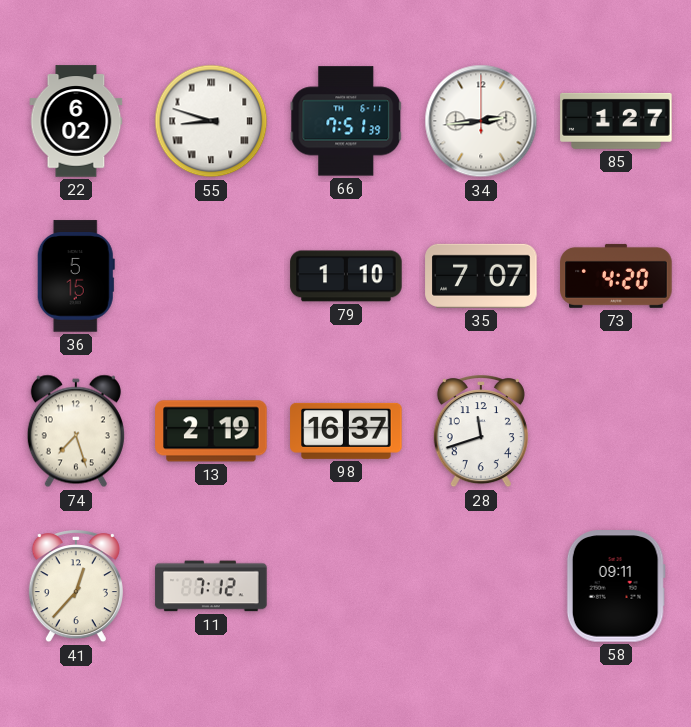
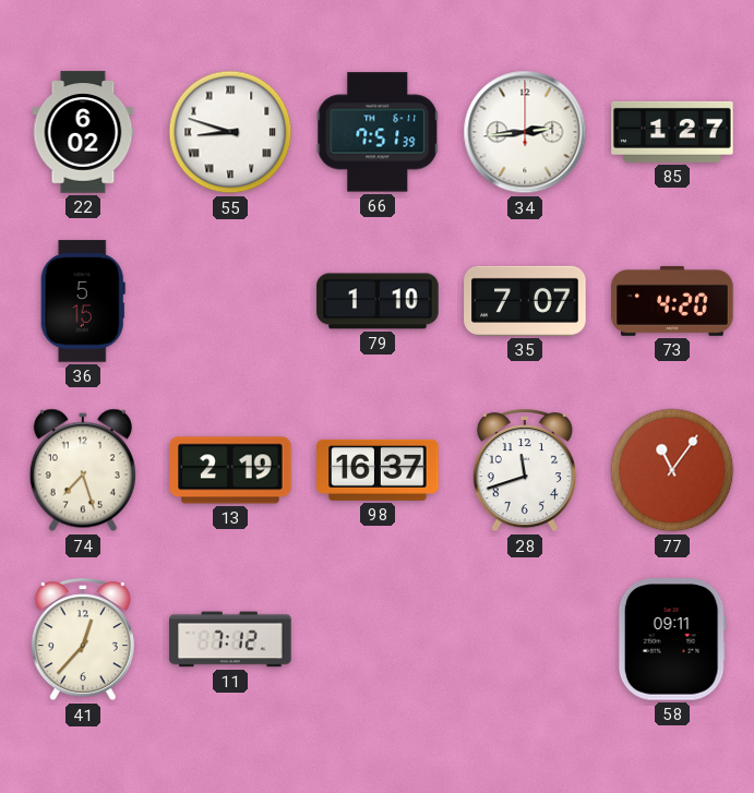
77: none -> 11:06 (672, 470)
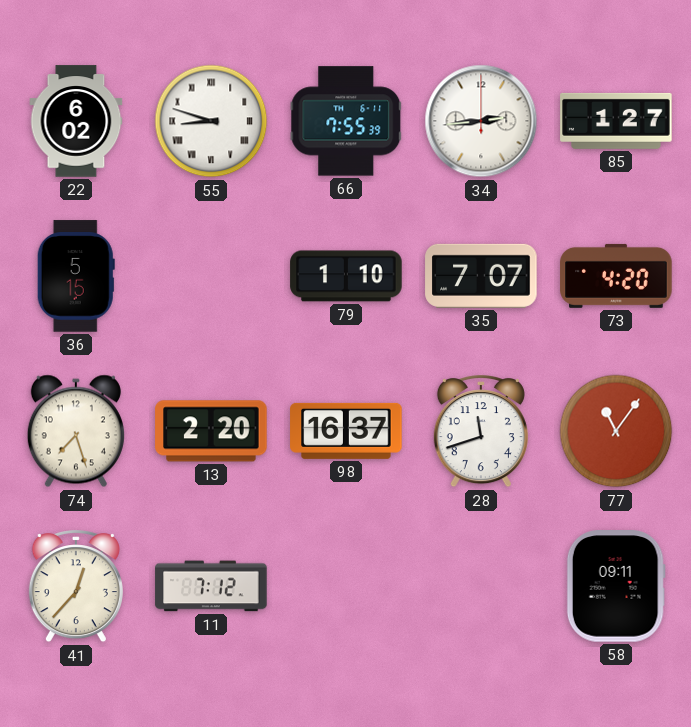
66: 7:51 -> 7:55 (346, 121)
13: 2:19 -> 2:20 (211, 431)
